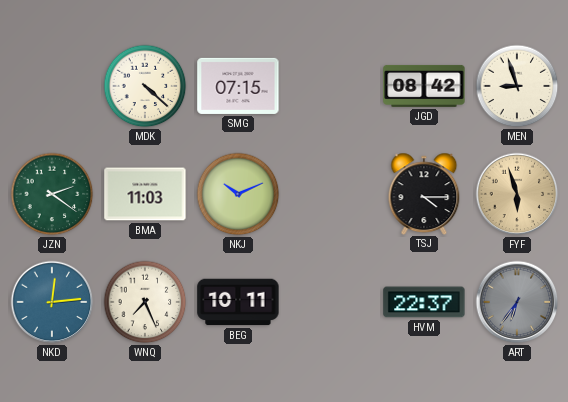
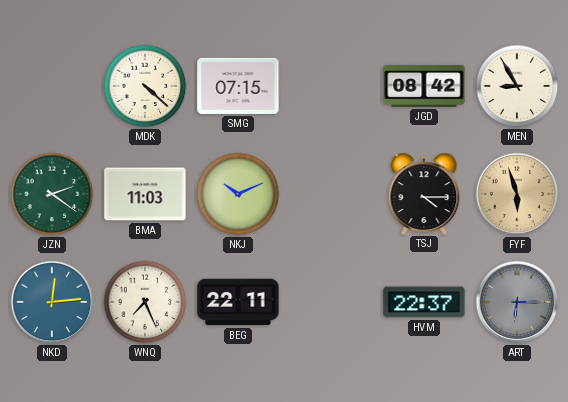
MEN: 8:57 -> 8:55 (517, 86)
BEG: 10:11 -> 22:11 (238, 302)
ART: 6:36 -> 6:15 (517, 302)
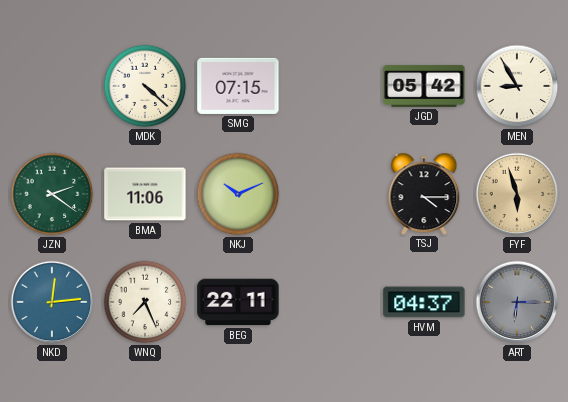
JGD: 08:42 -> 05:42 (424, 86)
BMA: 11:03 -> 11:06 (145, 194)
HVM: 22:37 -> 04:37 (424, 302)
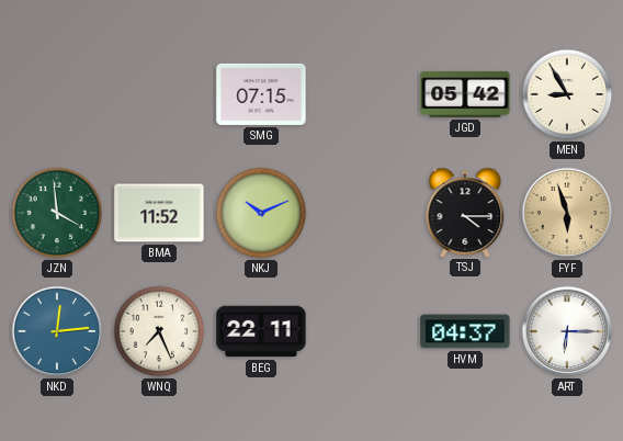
MDK: 4:22 -> none (145, 86)
JZN: 2:21 -> 3:59 (57, 213)
BMA: 11:06 -> 11:52 (159, 213)
ART dial: grey -> white (567, 331)
